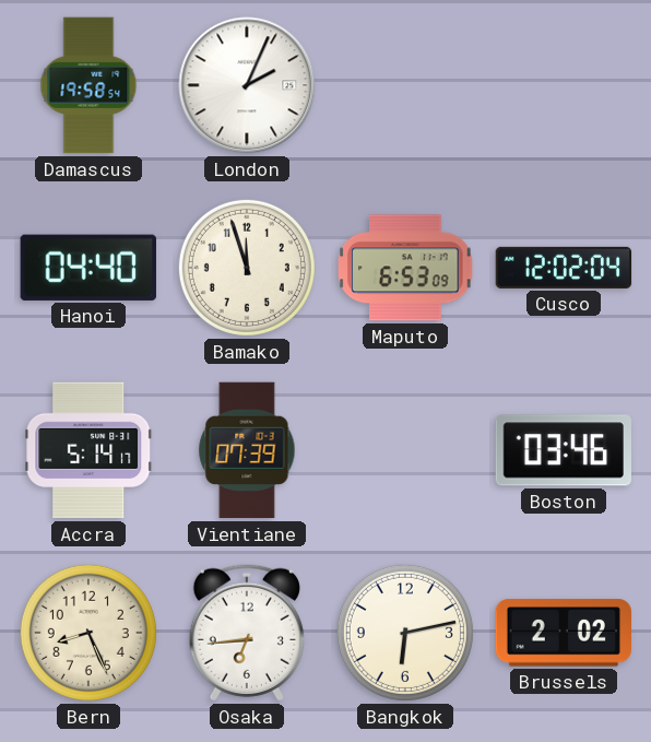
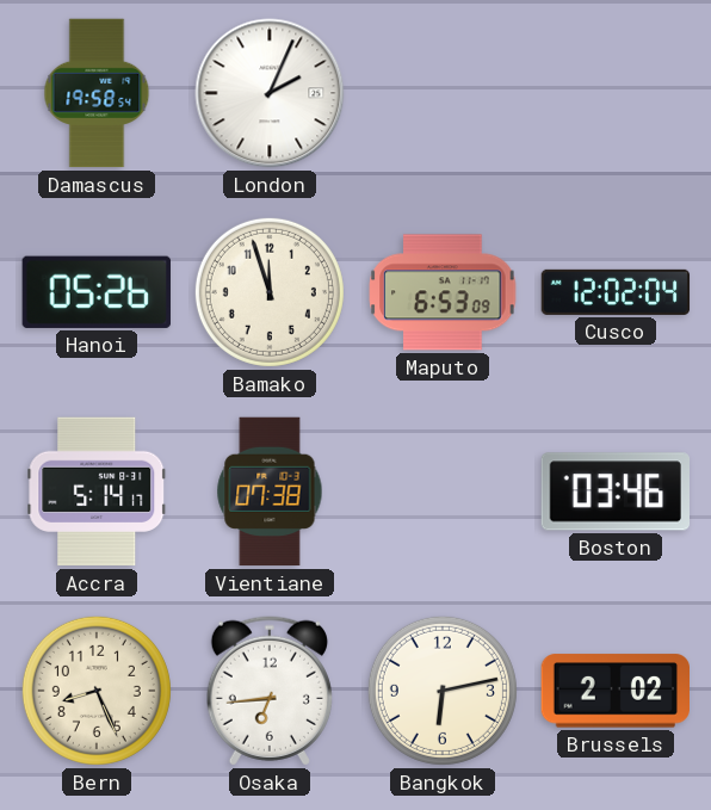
Hanoi: 04:40 -> 05:26 (97, 292)
Vientiane: 07:39 -> 07:38 (270, 491)
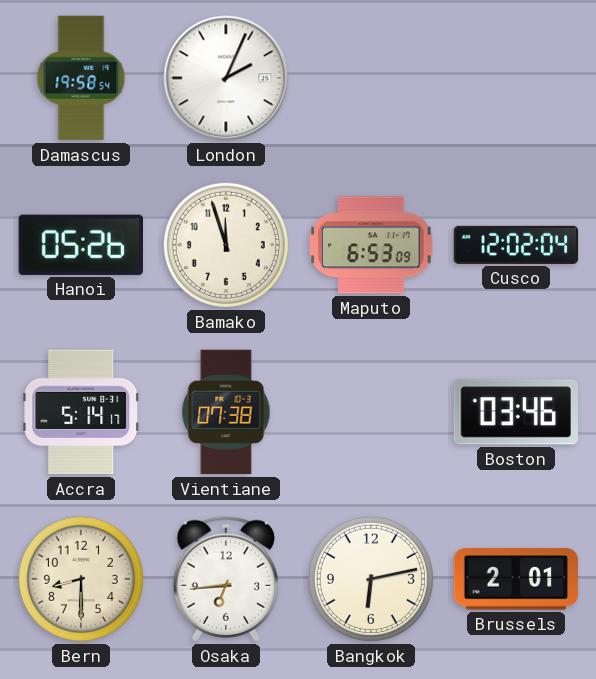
Bern: 8:26 -> 8:30 (81, 579)
Brussels: 2:02 -> 2:01 (516, 579)
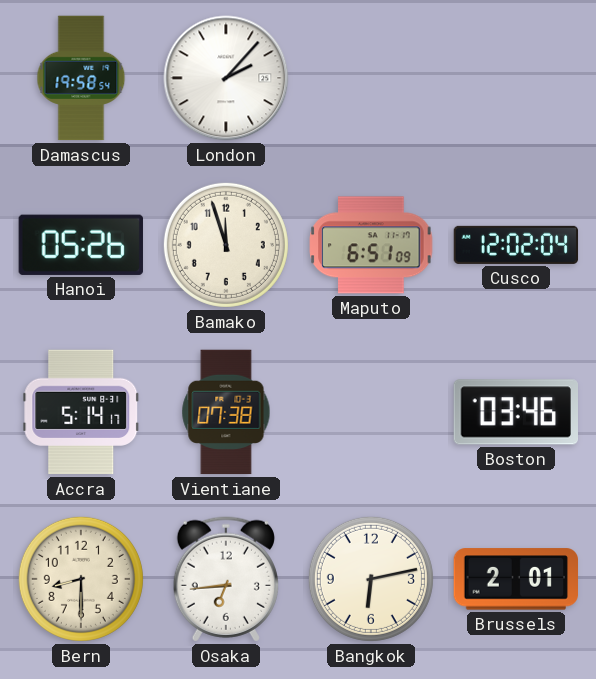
London: 2:04 -> 2:07 (226, 78)
Maputo: 6:53 -> 6:51 (371, 245)
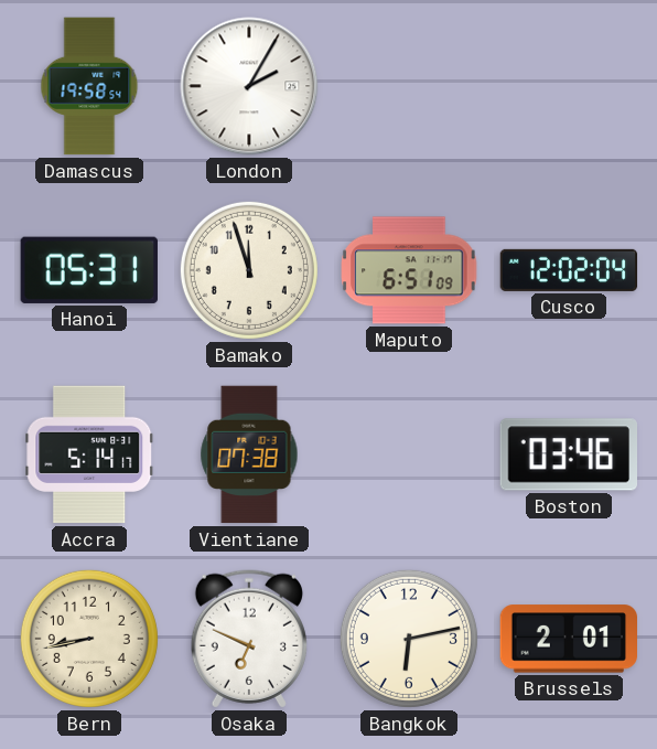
London: 2:07 -> 2:05 (249, 86)
Hanoi: 05:26 -> 05:31 (89, 270)
Bern: 8:30 -> 8:43 (89, 639)
Osaka: 6:44 -> 6:49 (249, 639)
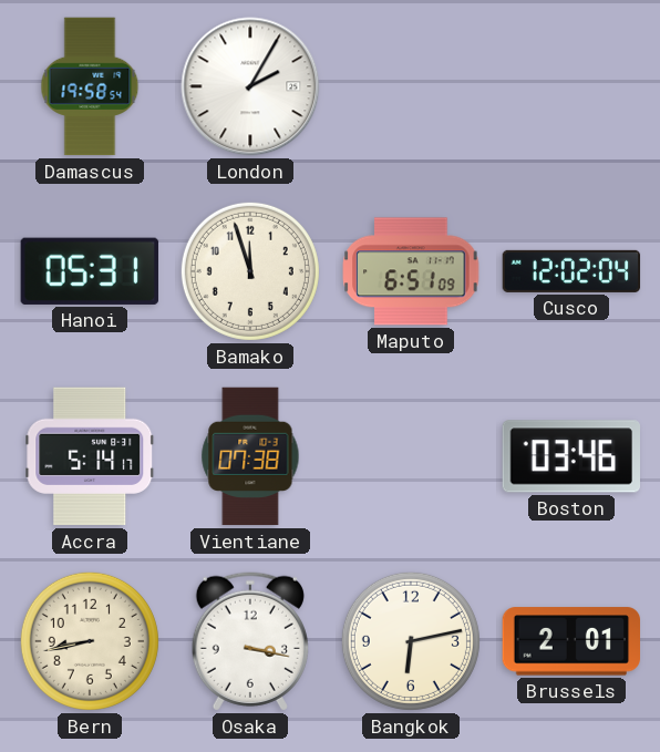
Osaka: 6:49 -> 3:17 (250, 641)
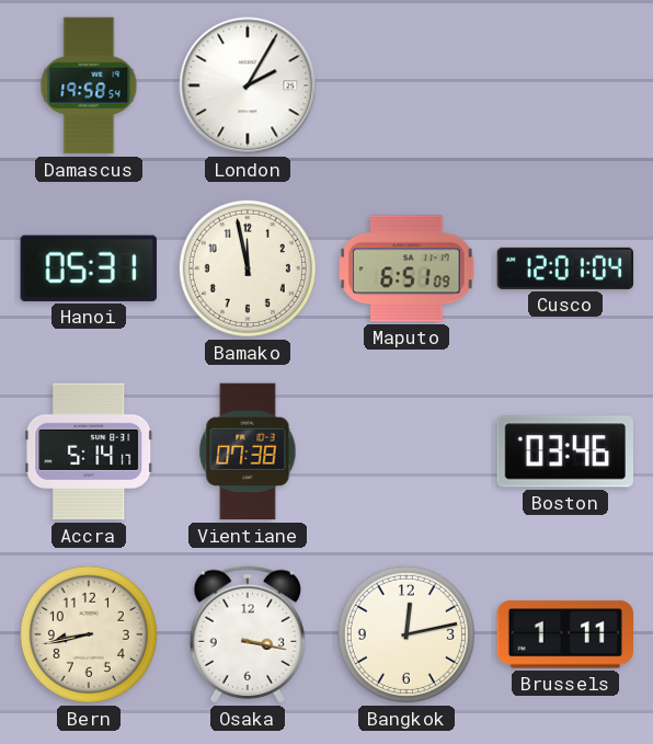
Bamako: 11:57 -> 11:58 (248, 268)
Cusco: 12:02 -> 12:01 (565, 268)
Bangkok: 6:13 -> 12:13 (406, 634)
Brussels: 2:01 -> 1:11 (565, 634)
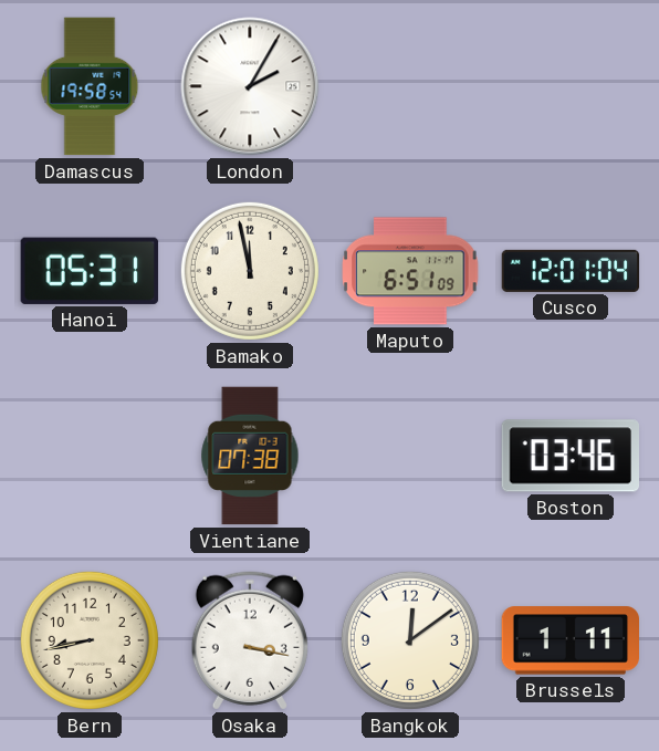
Accra: 5:14 -> none (89, 451)
Bangkok: 12:13 -> 12:09 (410, 640)
